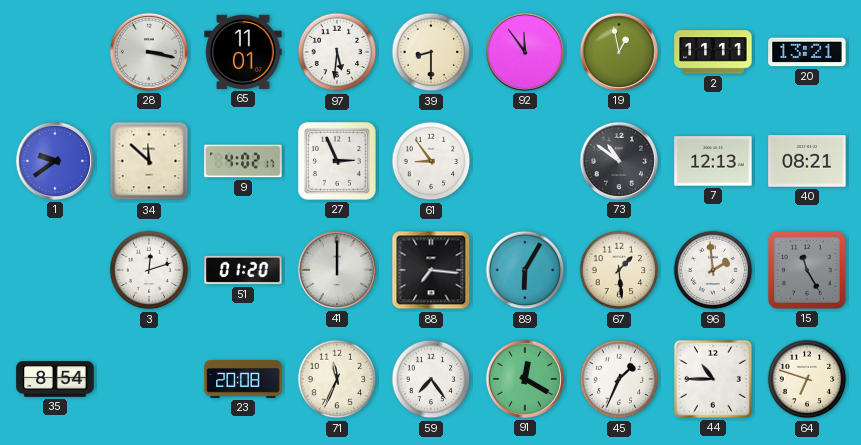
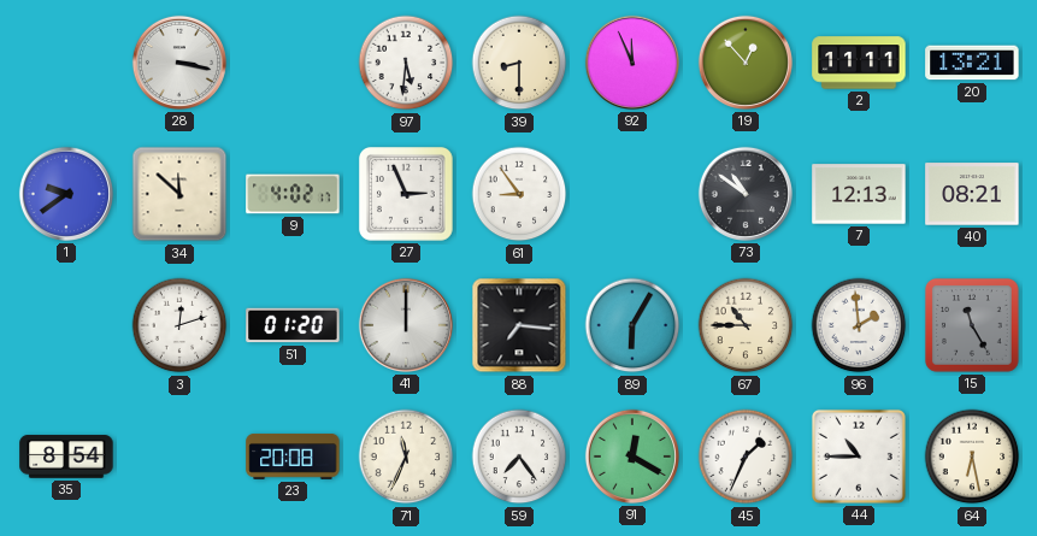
65: 11:01 -> none (243, 52)
92: 11:54 -> 11:56 (632, 63)
19: 12:58 -> 12:53 (746, 63)
67: 1:29 -> 10:45 (746, 325)
64: 6:48 -> 6:28 (972, 457)
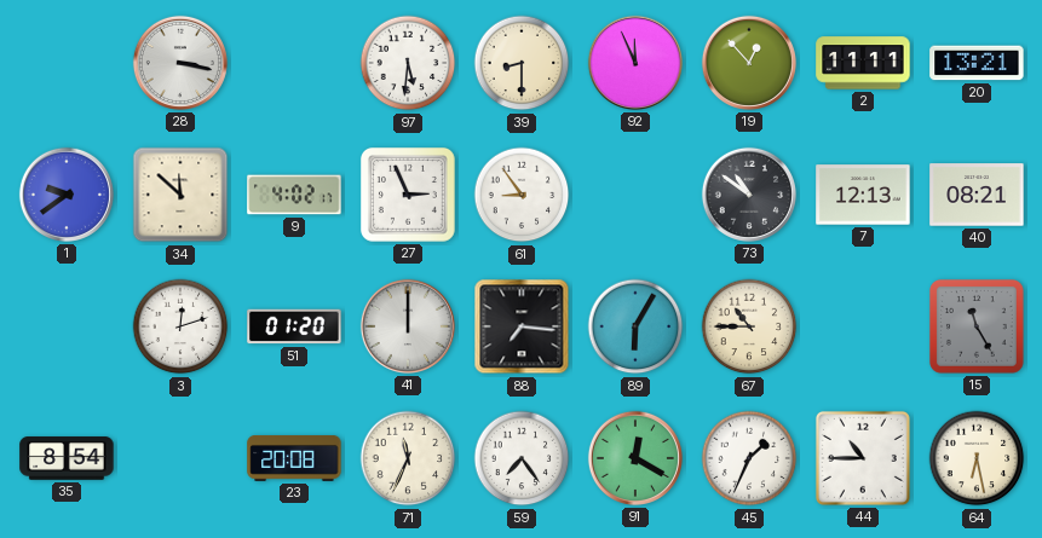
96: 1:59 -> none (859, 325)
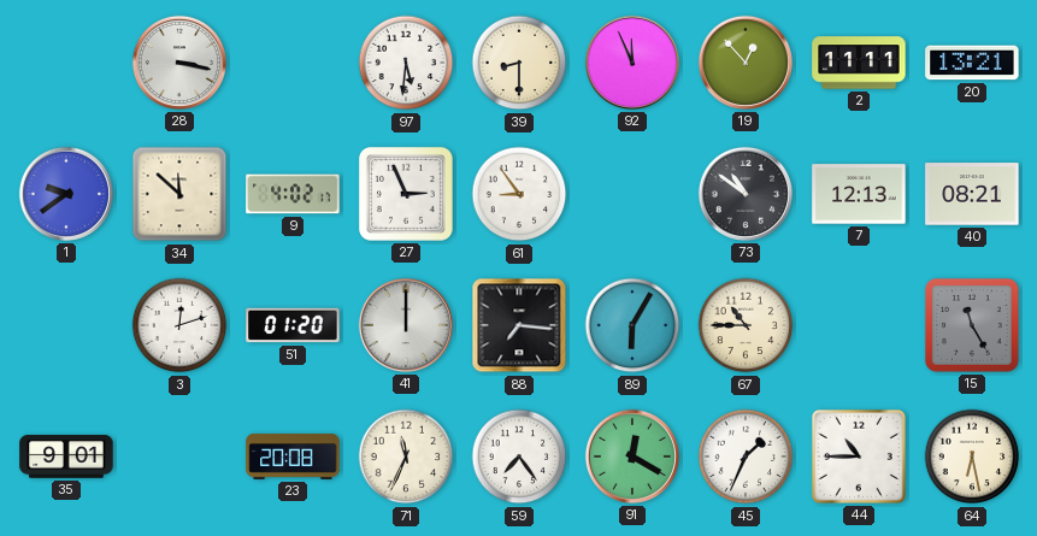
35: 8:54 -> 9:01 (66, 457)
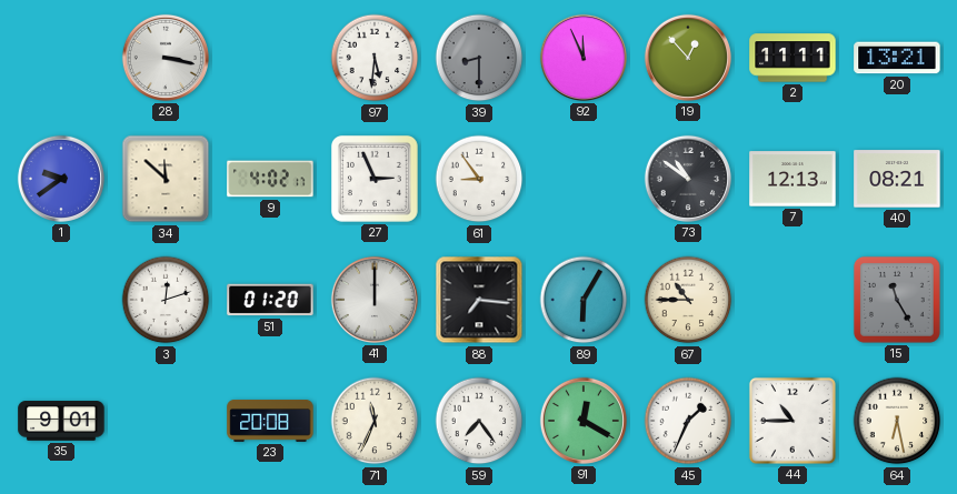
39 dial: cream -> grey (479, 58)
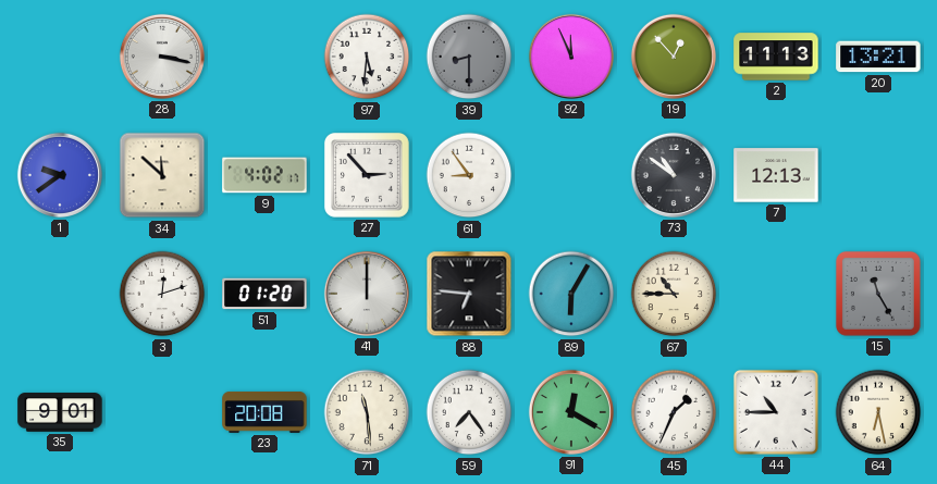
2: 11:11 -> 11:13 (776, 57)
27: 2:56 -> 2:53 (367, 175)
40: 08:21 -> none (897, 179)
88: 7:16 -> 6:46 (469, 294)
71: 11:34 -> 11:29 (367, 412)
